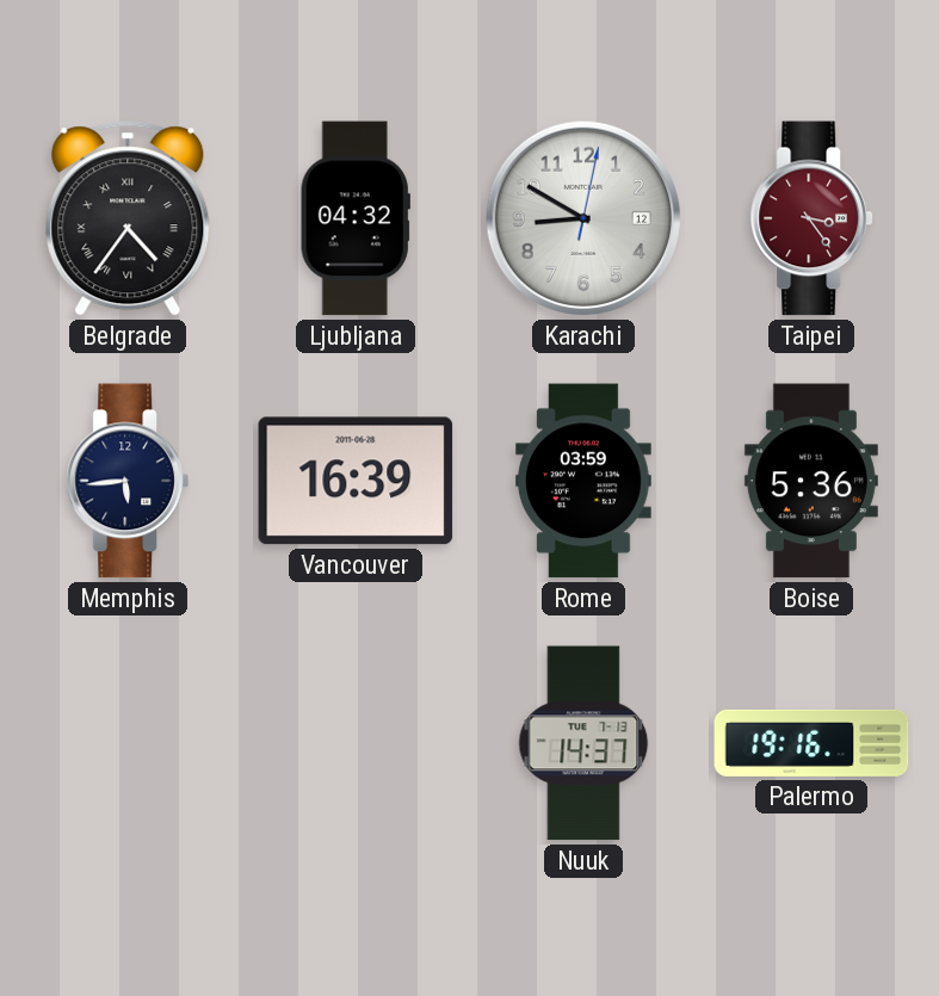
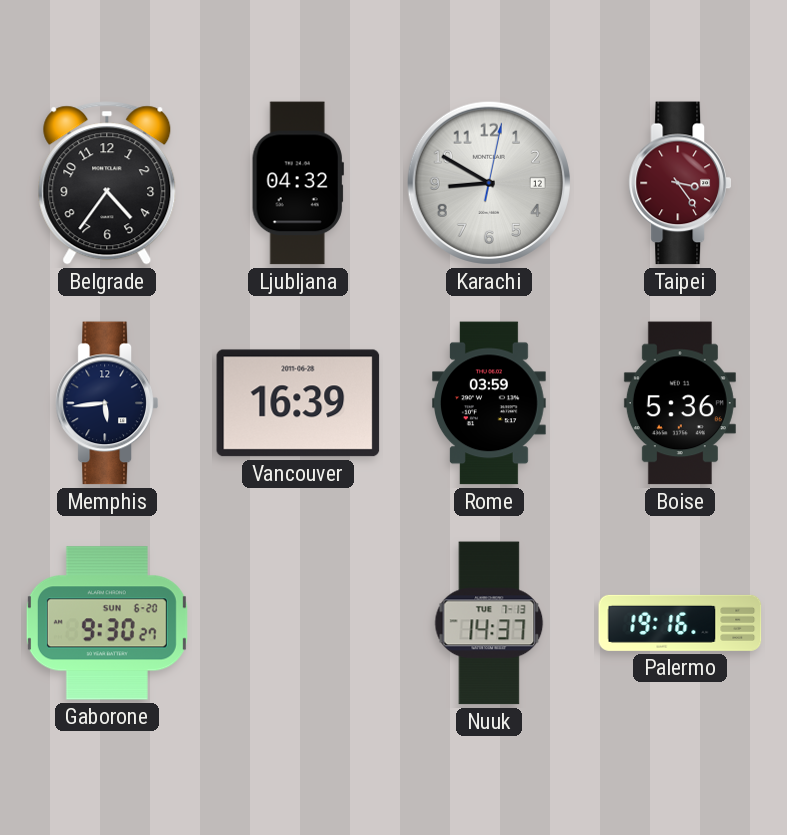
Belgrade numerals: Roman -> Arabic (107, 183)
Gaborone: none -> 9:30 (107, 623)
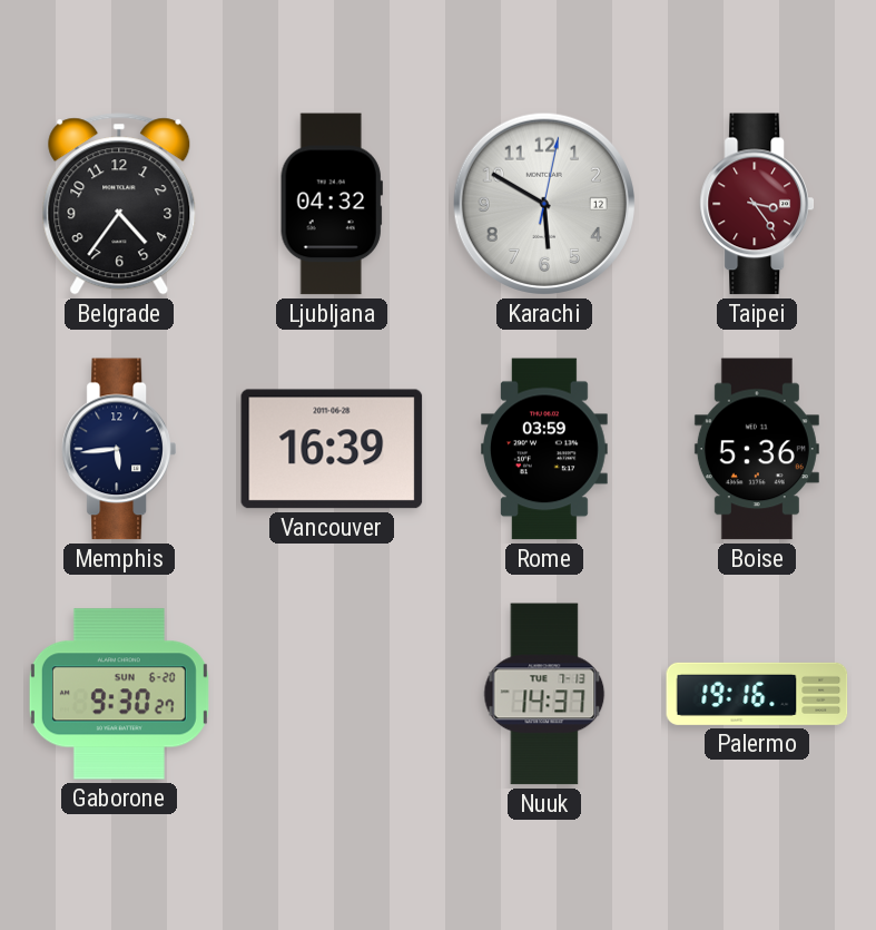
Karachi: 8:50 -> 5:50 (544, 204)
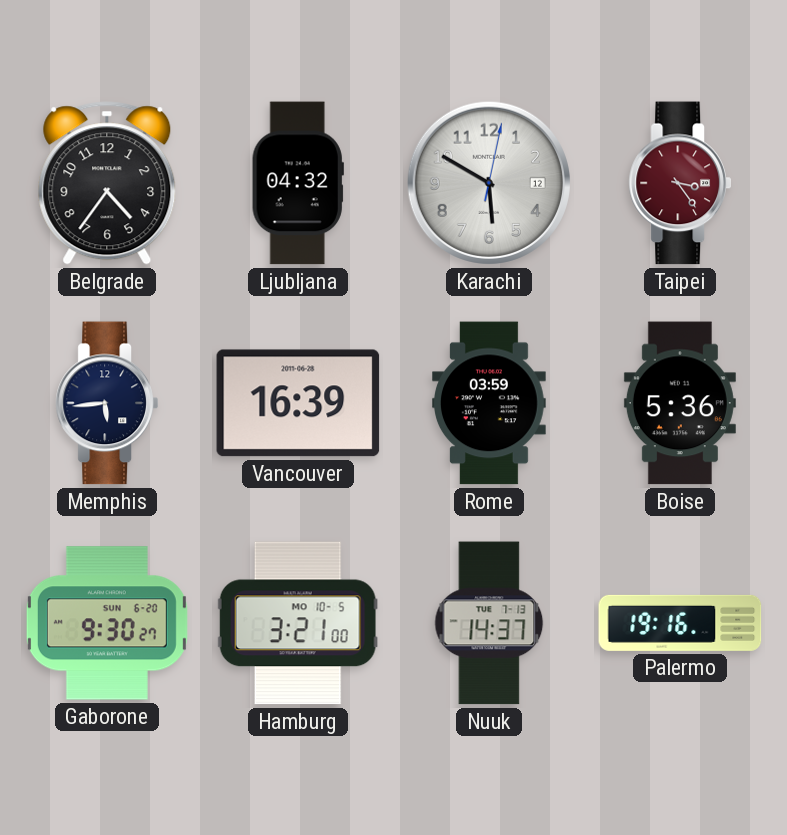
Hamburg: none -> 3:21 (298, 623)
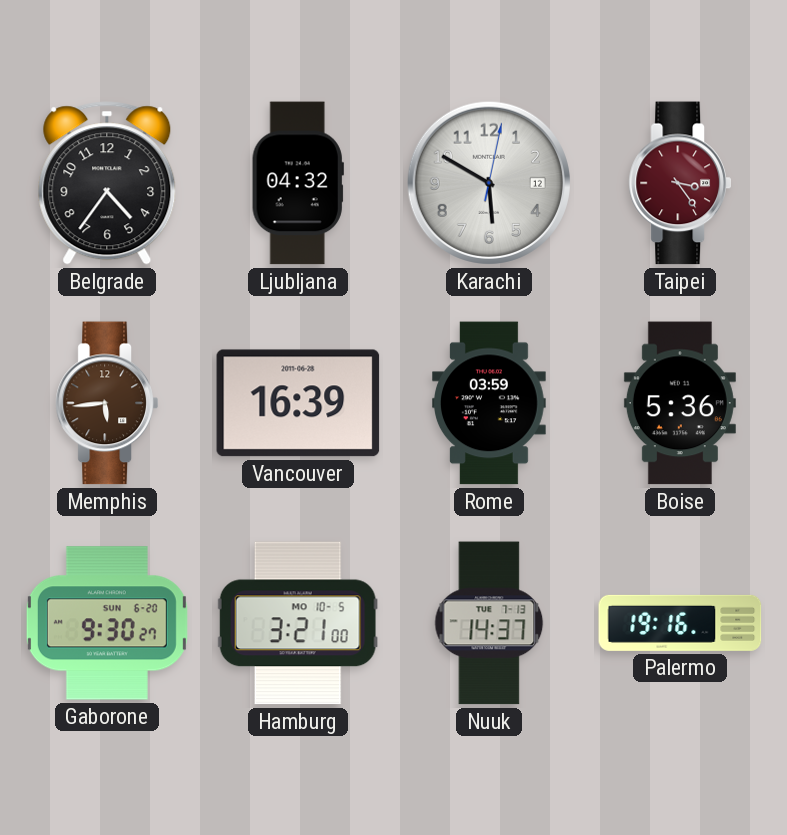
Memphis dial: navy -> brown (107, 403)
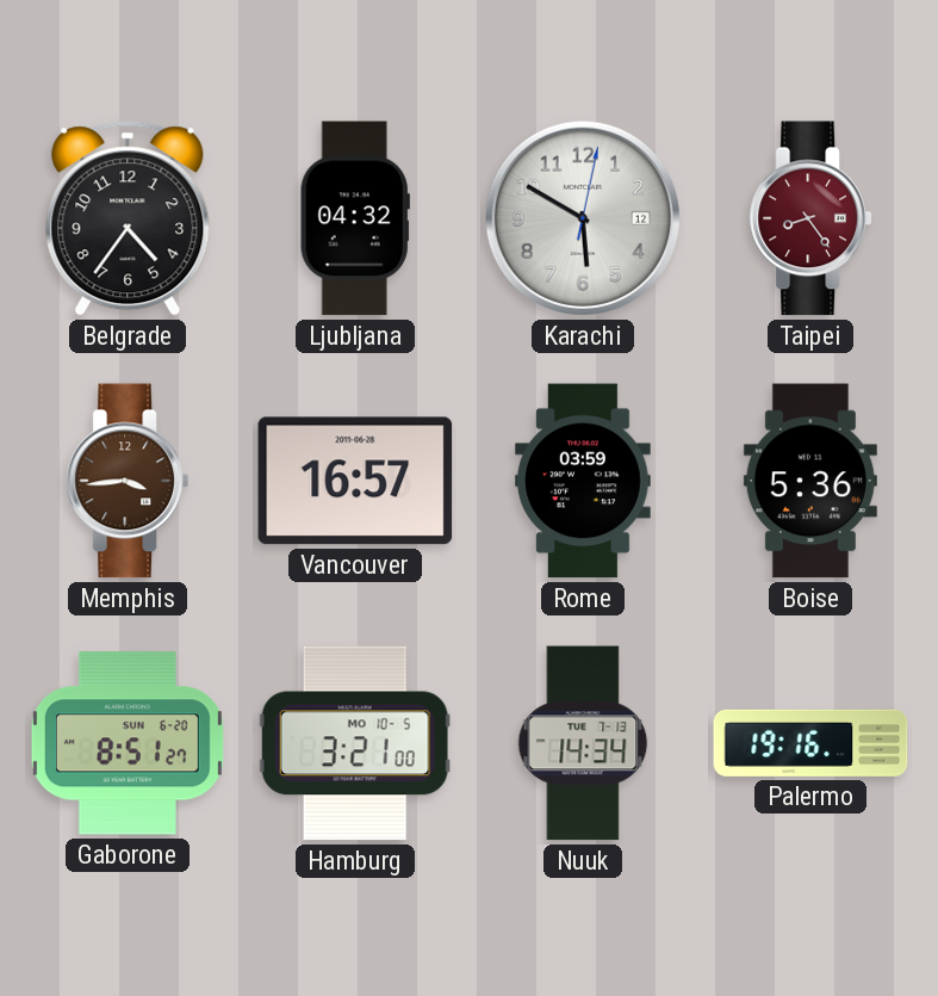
Taipei: 3:24 -> 8:24 (810, 218)
Memphis: 5:44 -> 3:44 (128, 481)
Vancouver: 16:39 -> 16:57 (355, 481)
Gaborone: 9:30 -> 8:51 (128, 743)
Nuuk: 14:37 -> 14:34 (583, 743)
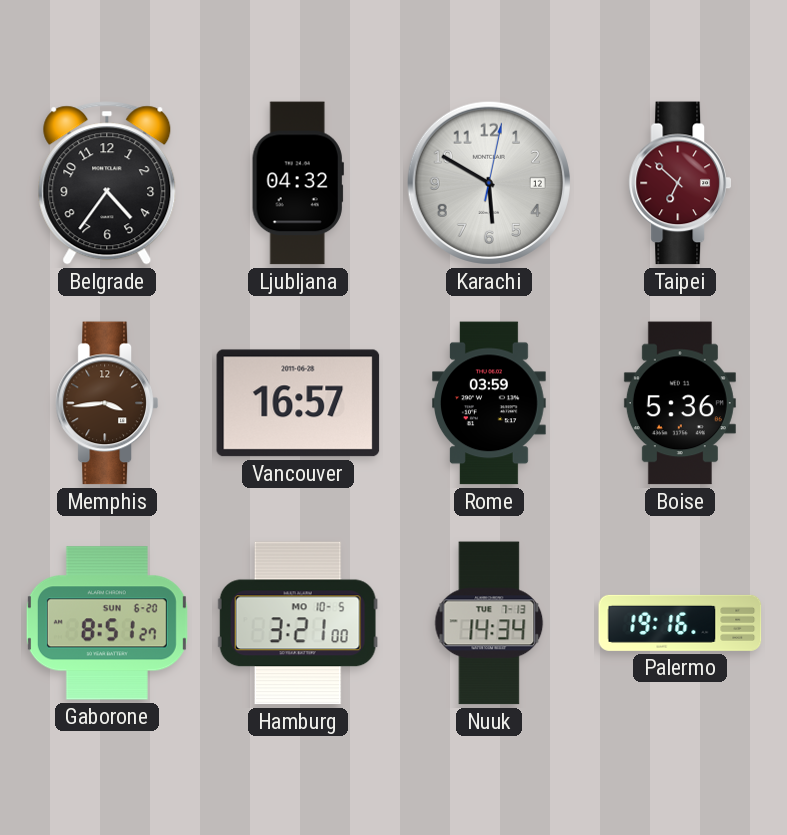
Taipei: 8:24 -> 6:52 (680, 183)
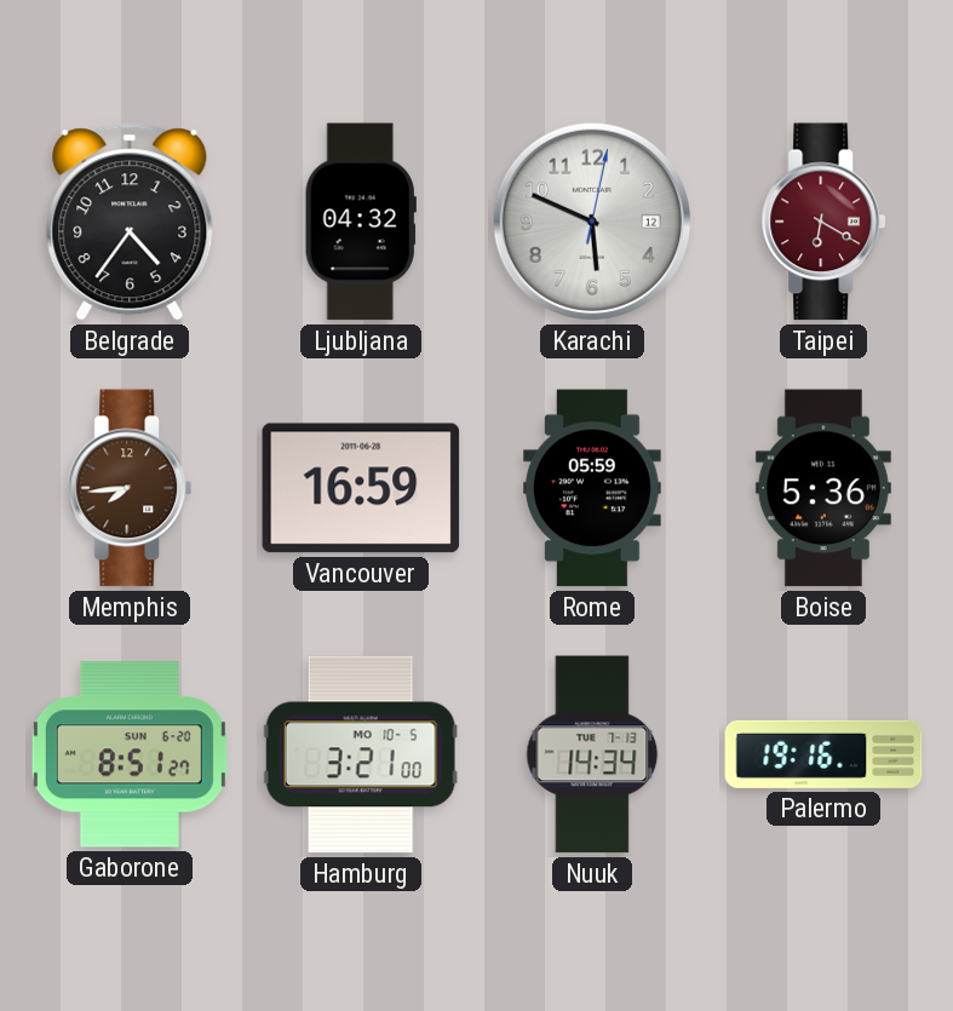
Karachi: 5:50 -> 5:49 (592, 222)
Taipei: 6:52 -> 6:20 (823, 222)
Memphis: 3:44 -> 7:44 (130, 488)
Vancouver: 16:57 -> 16:59 (361, 488)
Rome: 03:59 -> 05:59 (593, 488)
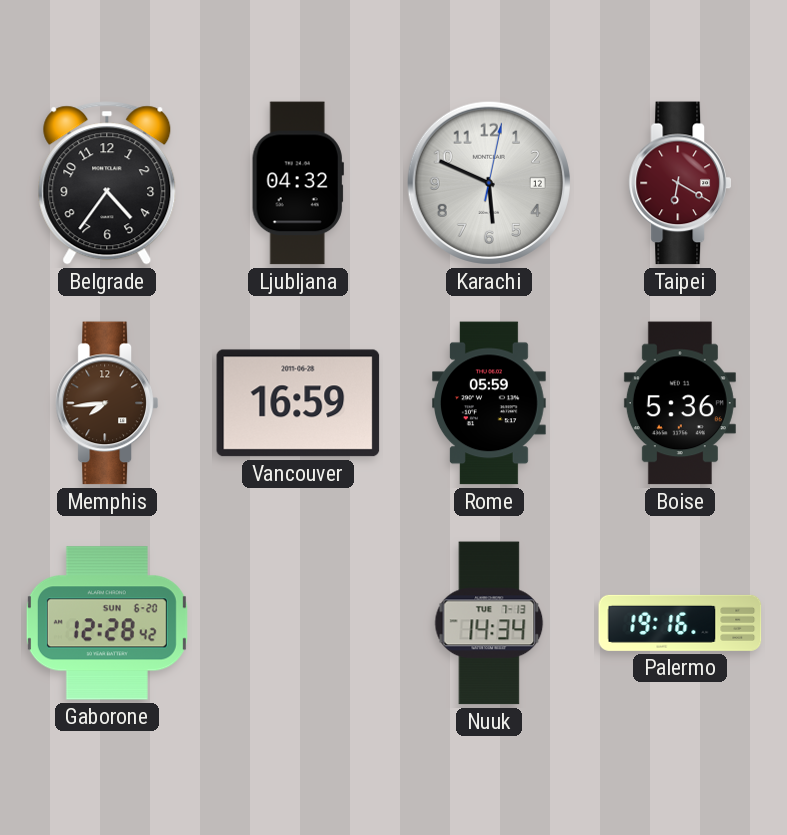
Gaborone: 8:51 -> 12:28 (107, 623)
Hamburg: 3:21 -> none (361, 754)
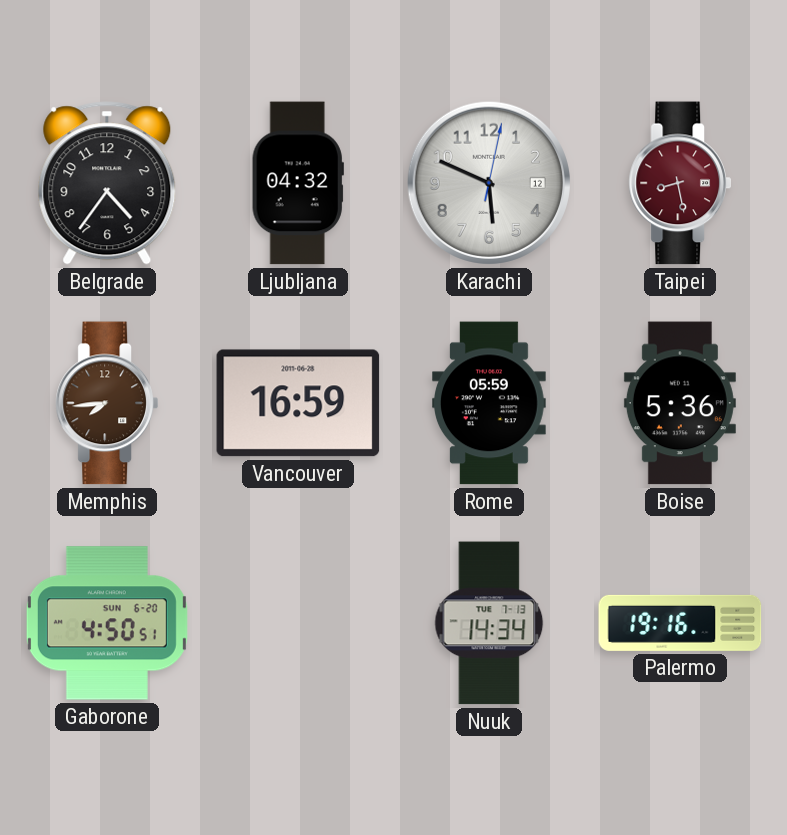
Taipei: 6:20 -> 8:28 (680, 183)
Gaborone: 12:28 -> 4:50 (107, 623)
